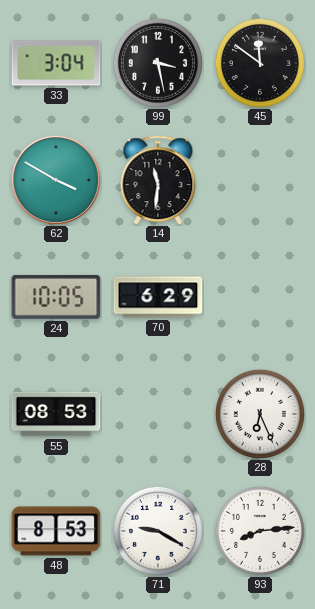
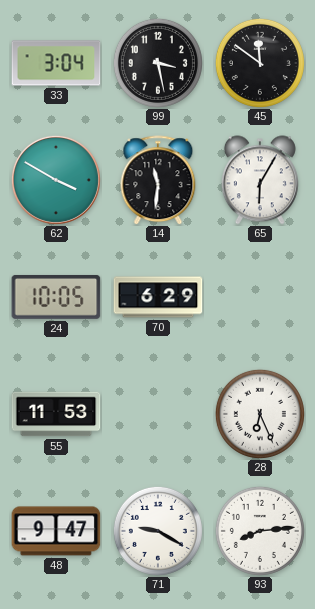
65: none -> 6:05 (260, 180)
55: 08:53 -> 11:53 (56, 414)
48: 8:53 -> 9:47 (56, 531)
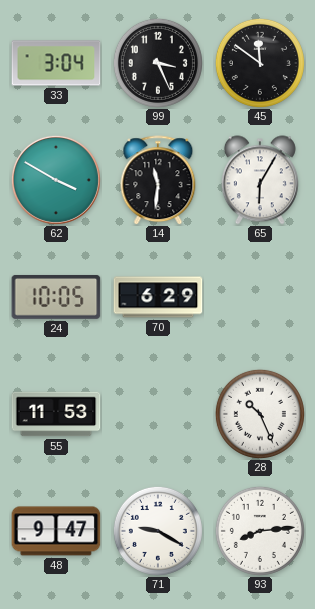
99: 3:28 -> 3:26 (158, 63)
28: 6:26 -> 10:26 (260, 414)
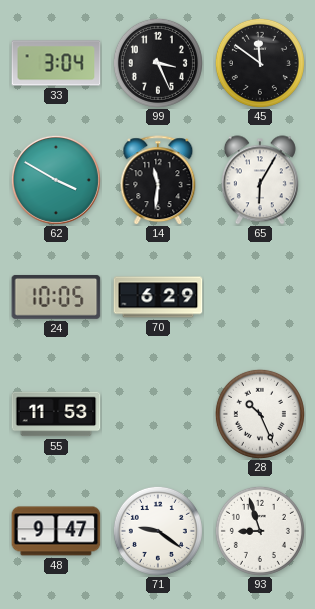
71: 9:20 -> 9:21 (158, 531)
93: 8:14 -> 8:57 (260, 531)
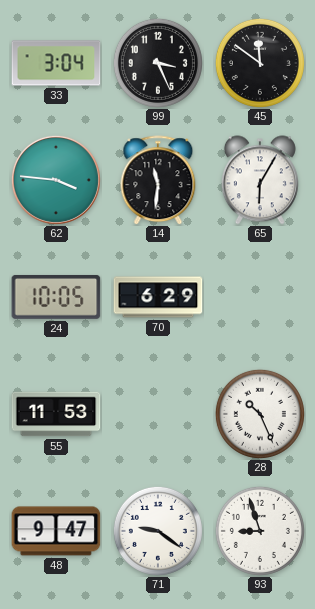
62: 3:50 -> 3:46 (56, 180)
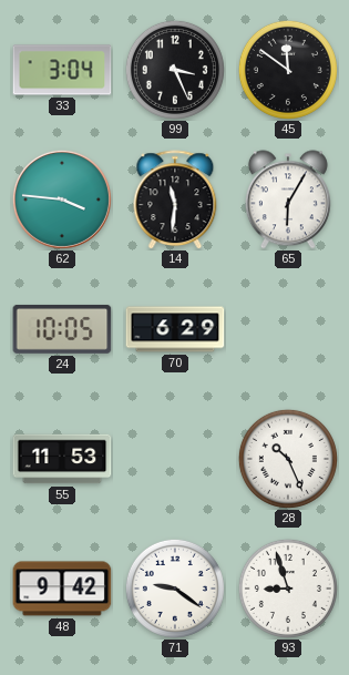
48: 9:47 -> 9:42 (62, 589)
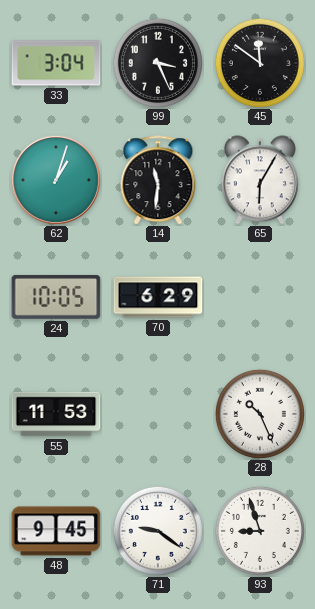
62: 3:46 -> 1:03 (56, 180)
48: 9:42 -> 9:45 (56, 531)
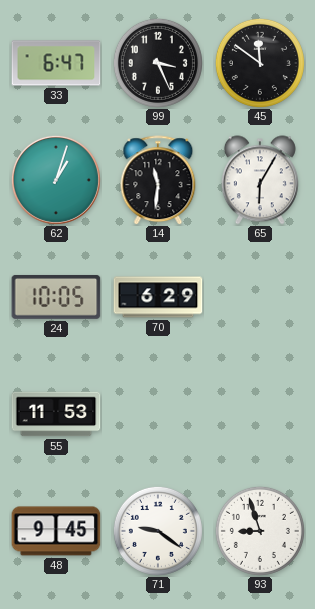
33: 3:04 -> 6:47 (56, 63)
28: 10:26 -> none (260, 414)
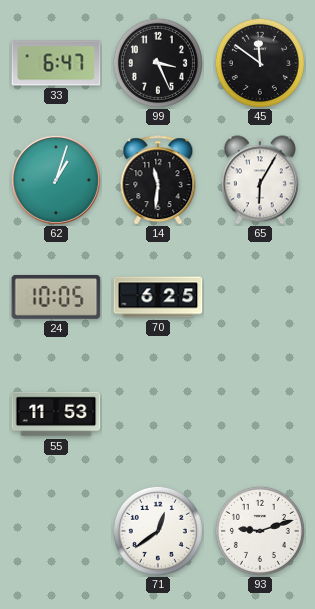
70: 6:29 -> 6:25 (158, 297)
48: 9:45 -> none (56, 531)
71: 9:21 -> 12:39 (158, 531)
93: 8:57 -> 9:12 (260, 531)
